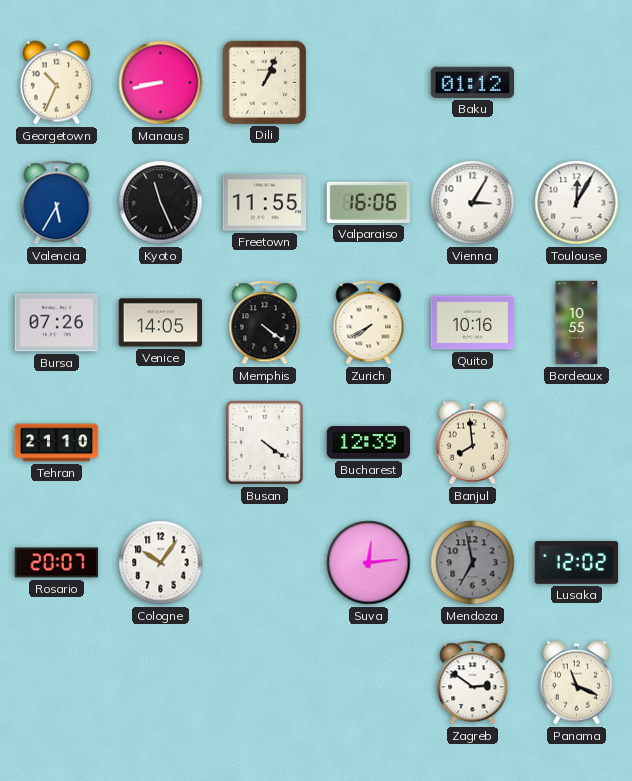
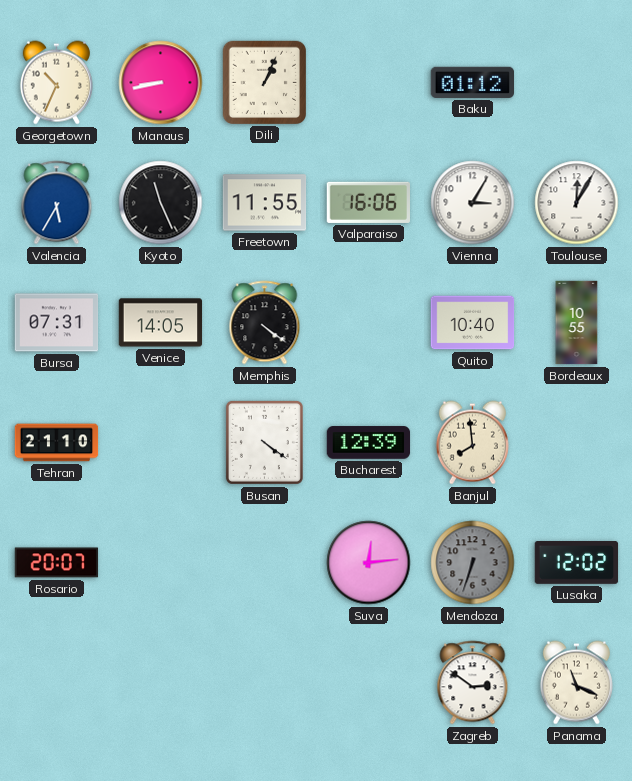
Bursa: 07:26 -> 07:31 (57, 323)
Zurich: 7:40 -> none (369, 323)
Quito: 10:16 -> 10:40 (473, 323)
Cologne: 10:06 -> none (161, 563)
Mendoza: 6:58 -> 6:33 (473, 563)
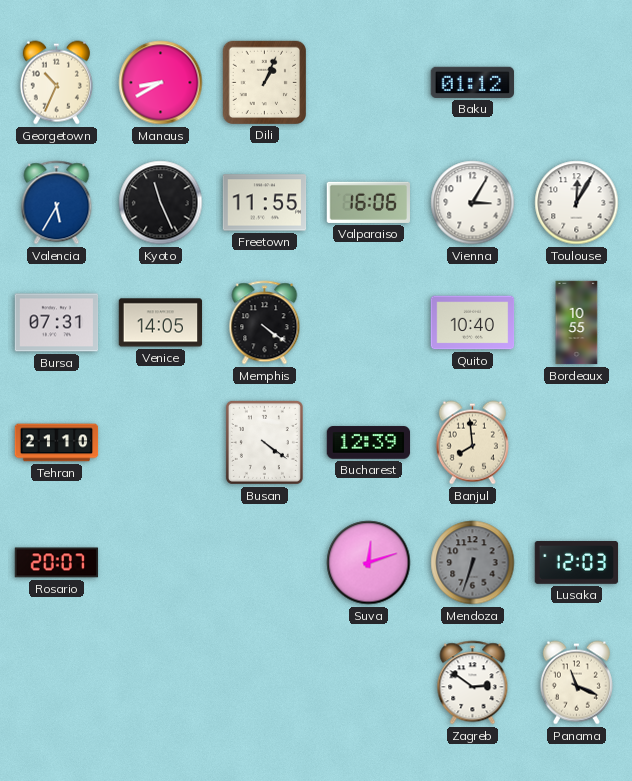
Manaus: 8:43 -> 8:40 (161, 83)
Suva: 12:14 -> 12:12 (369, 563)
Lusaka: 12:02 -> 12:03 (577, 563)
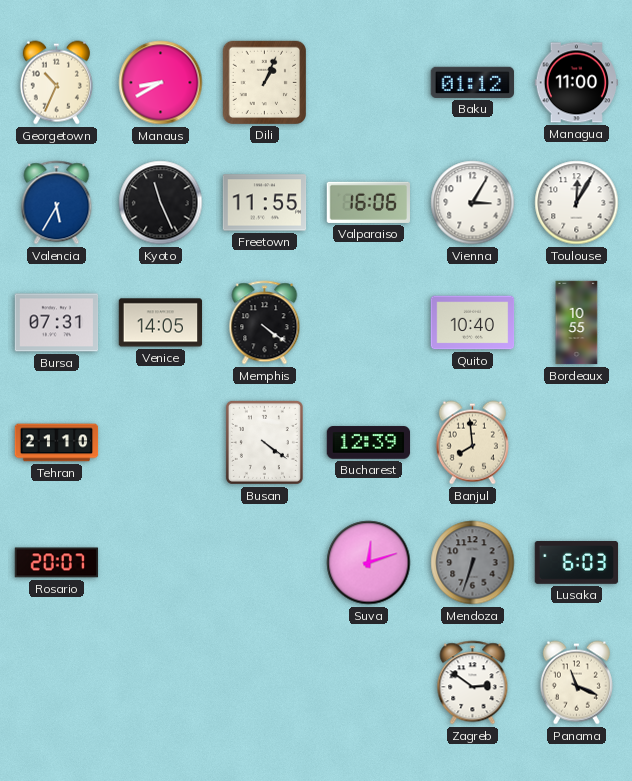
Managua: none -> 11:00 (577, 83)
Lusaka: 12:03 -> 6:03 (577, 563)
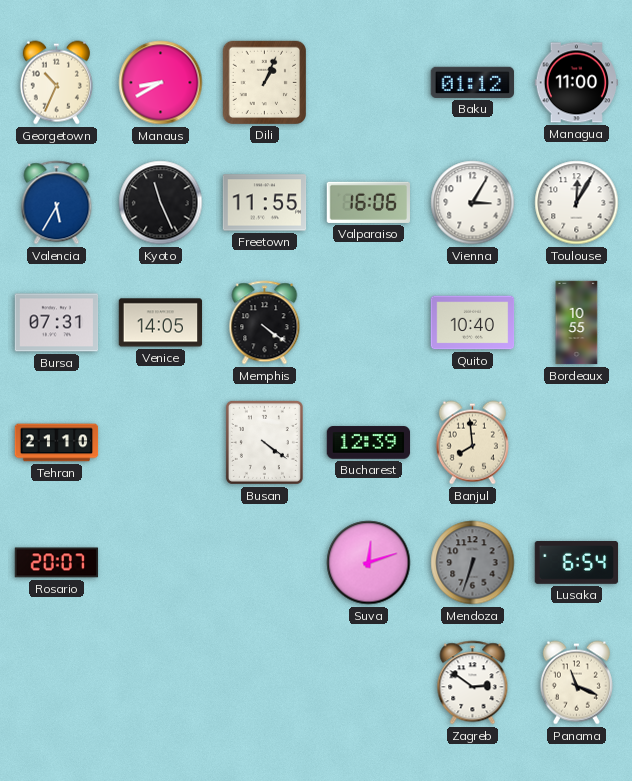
Lusaka: 6:03 -> 6:54 (577, 563)
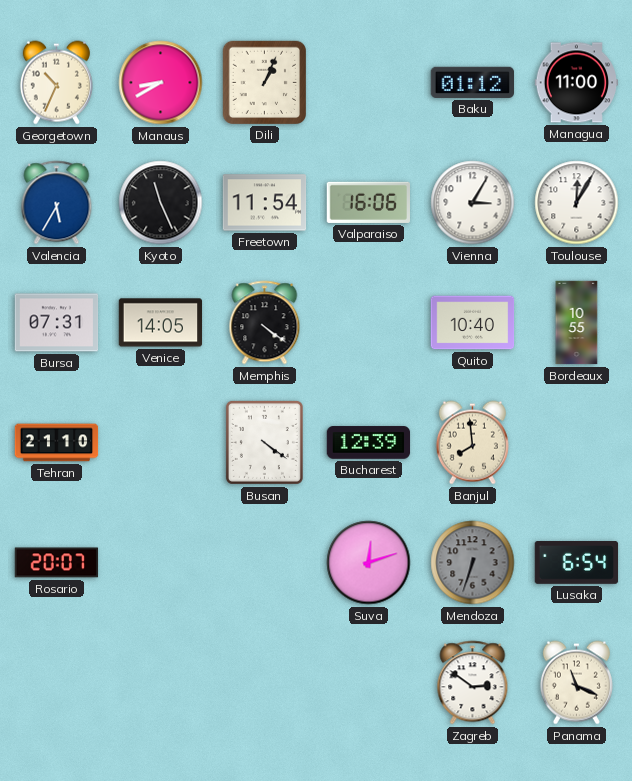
Freetown: 11:55 -> 11:54 (265, 203)
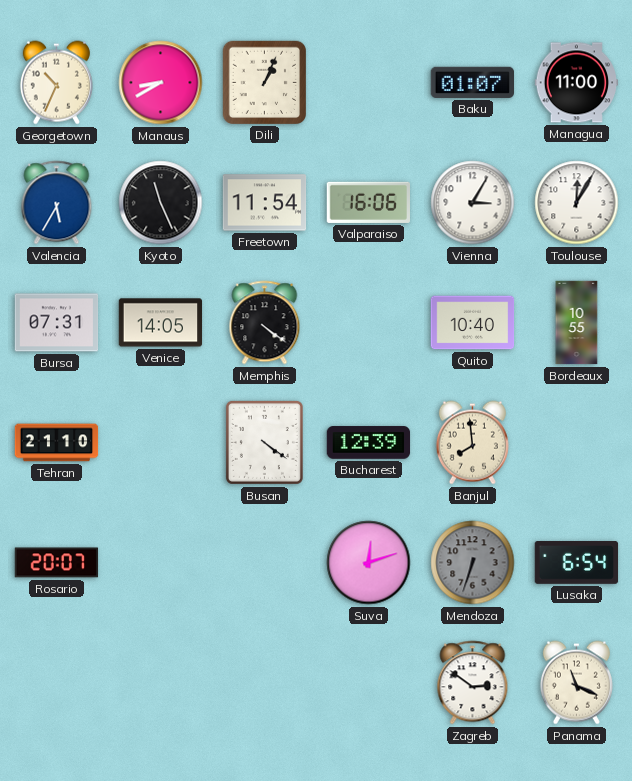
Baku: 01:12 -> 01:07 (473, 82)
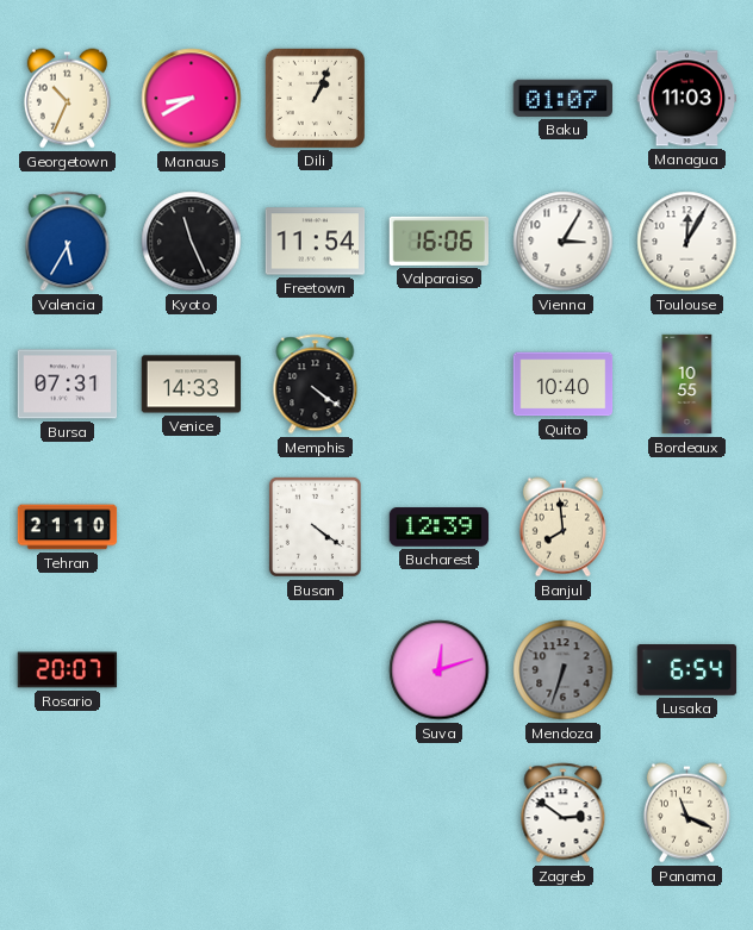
Managua: 11:00 -> 11:03 (687, 99)
Venice: 14:05 -> 14:33 (192, 385)
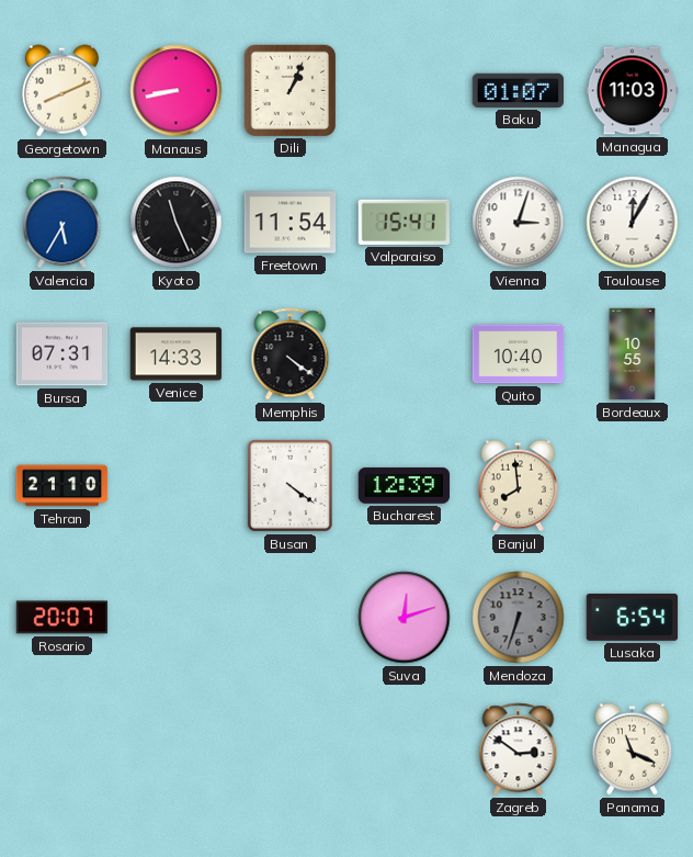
Georgetown: 10:34 -> 8:11 (61, 91)
Manaus: 8:40 -> 8:43 (177, 91)
Valparaiso: 16:06 -> 15:41 (404, 222)
Vienna: 3:05 -> 3:03 (519, 223)
